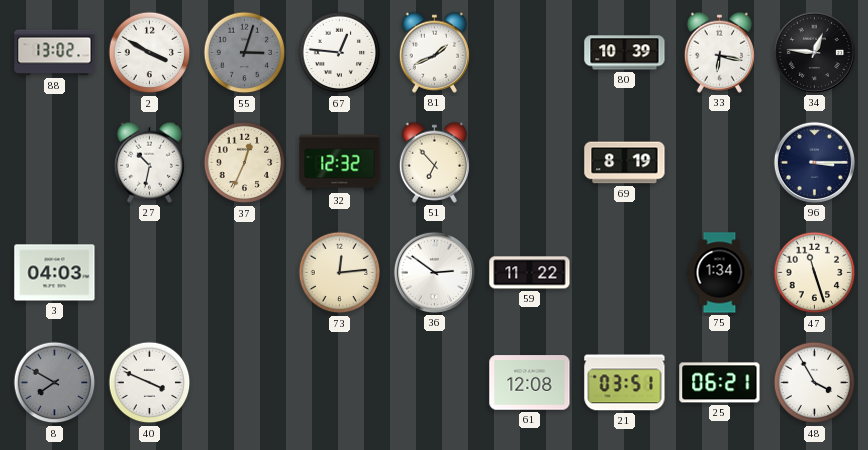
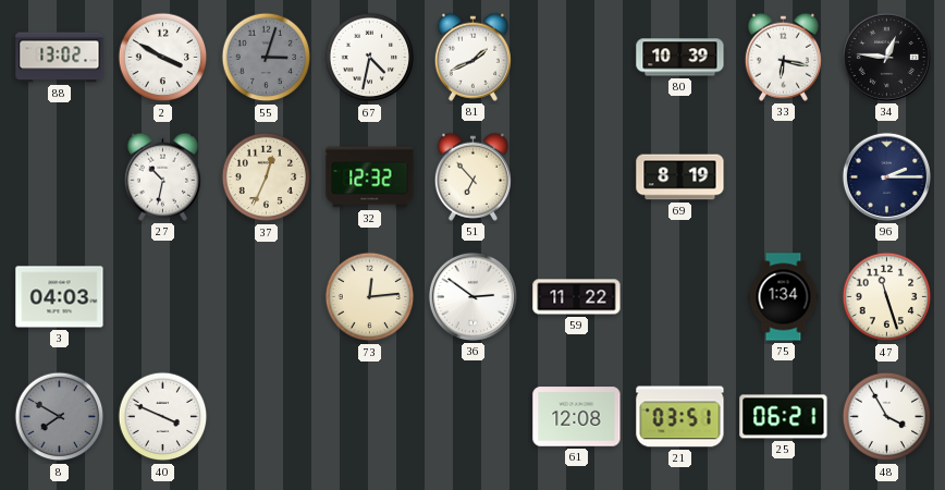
67: 12:46 -> 4:32 (370, 58)
96: 3:15 -> 2:15 (886, 176)
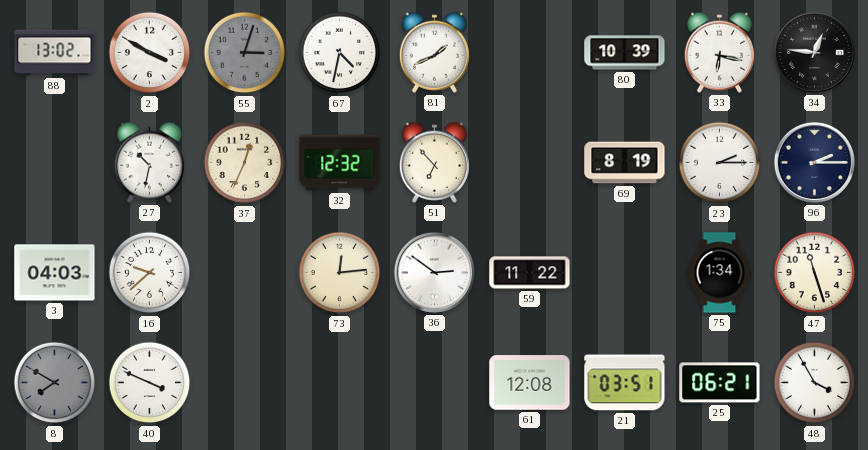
23: none -> 2:15 (720, 163)
16: none -> 9:38 (150, 273)
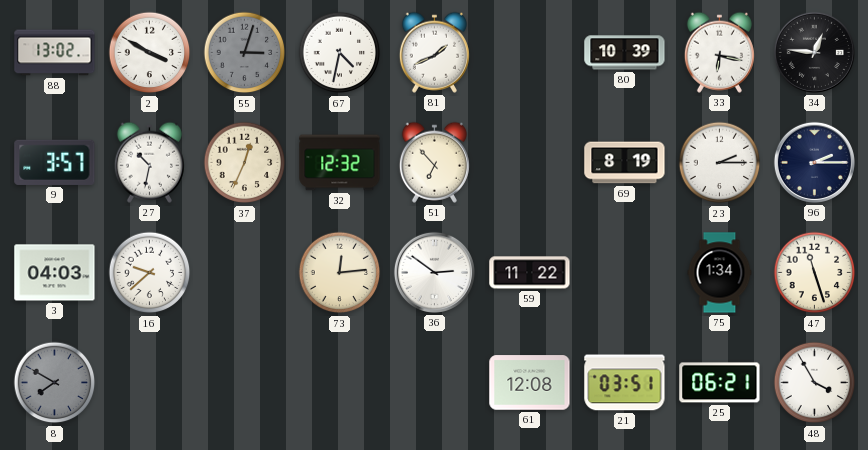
9: none -> 3:57 (55, 162)
40: 3:49 -> none (150, 383)
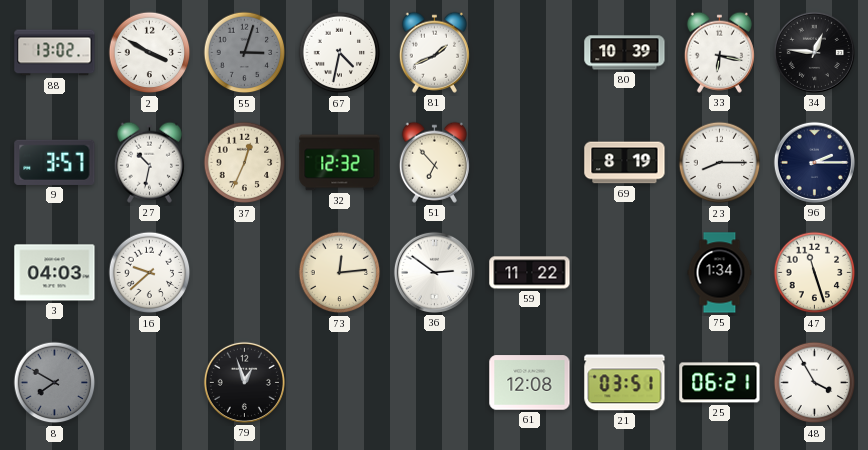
23: 2:15 -> 8:15 (720, 163)
79: none -> 12:57 (244, 382)
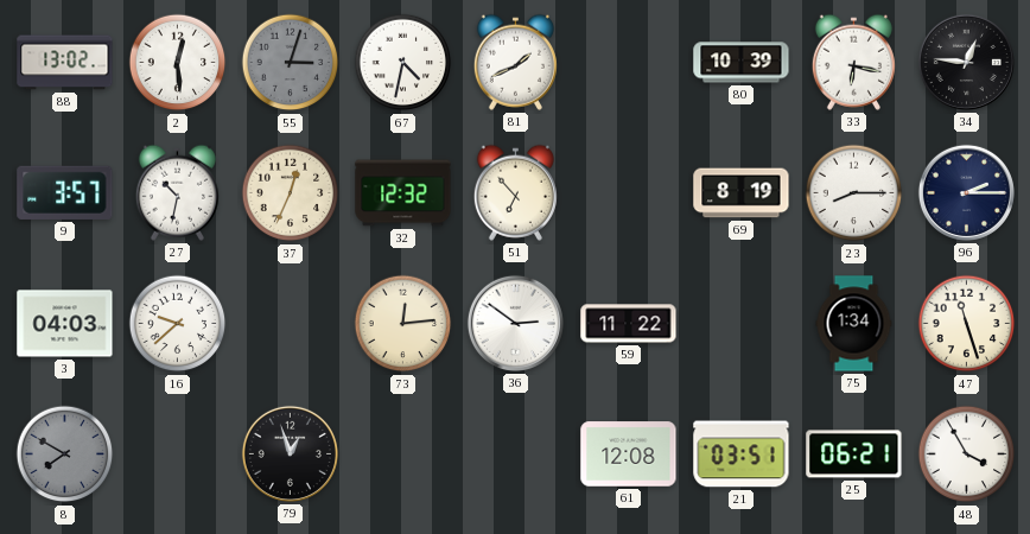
2: 3:50 -> 12:29 (178, 63)
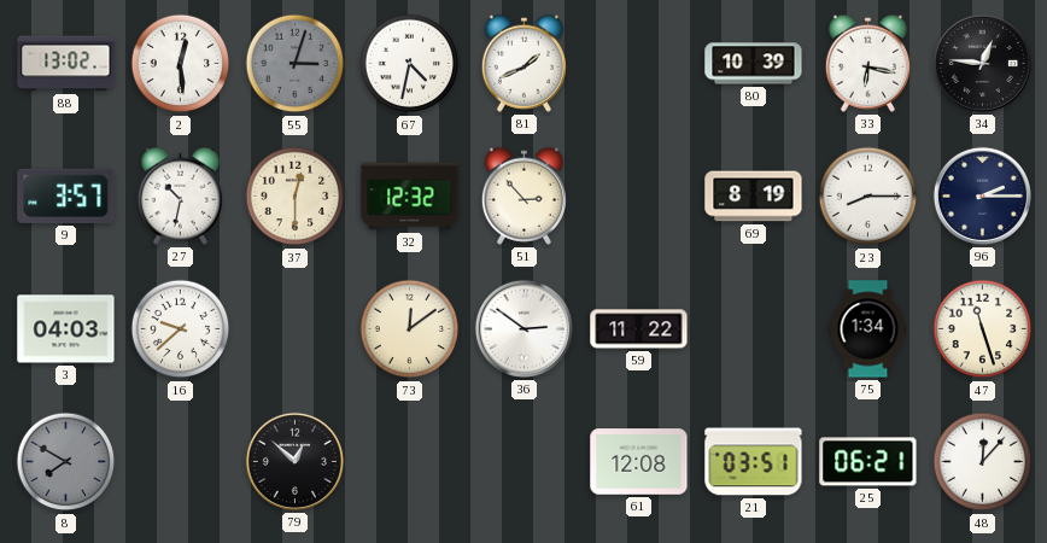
37: 12:34 -> 12:30 (296, 197)
51: 6:53 -> 2:53 (523, 195)
73: 12:14 -> 12:09 (410, 329)
79: 12:57 -> 12:52 (294, 461)
48: 3:55 -> 12:07 (983, 462)
